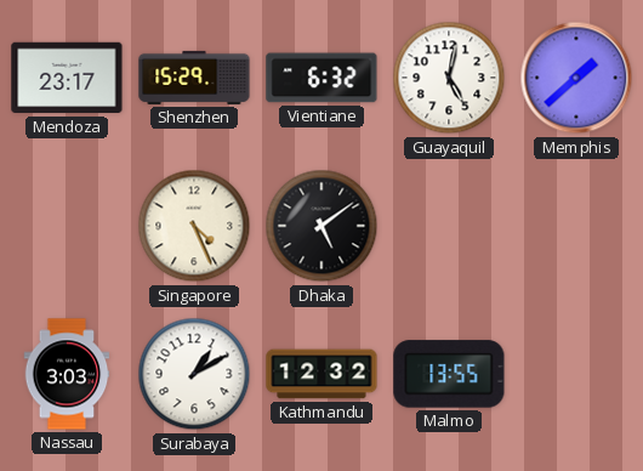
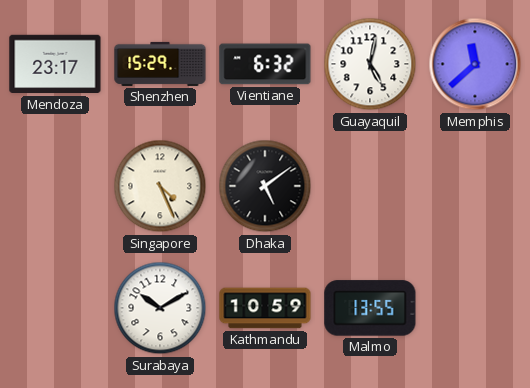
Memphis: 1:38 -> 11:38 (475, 64)
Nassau: 3:03 -> none (67, 374)
Surabaya: 1:10 -> 10:10 (160, 308)
Kathmandu: 12:32 -> 10:59 (265, 308)
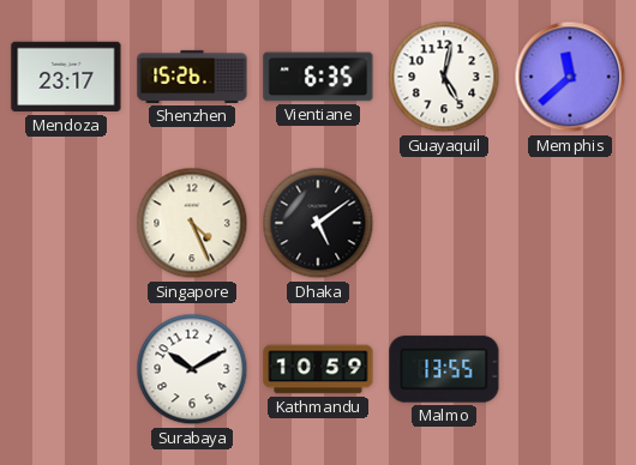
Shenzhen: 15:29 -> 15:26 (192, 77)
Vientiane: 6:32 -> 6:35 (318, 77)
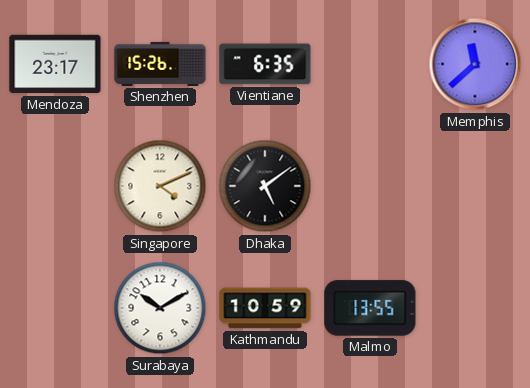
Guayaquil: 5:02 -> none (444, 77)
Singapore: 4:26 -> 4:11 (160, 186)
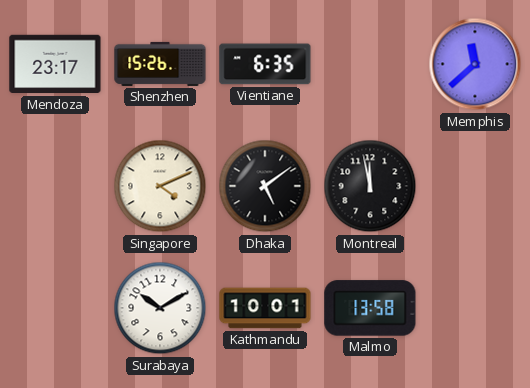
Montreal: none -> 11:58 (370, 186)
Kathmandu: 10:59 -> 10:01 (265, 308)
Malmo: 13:55 -> 13:58 (370, 308)
